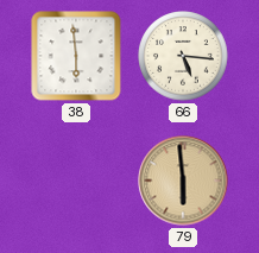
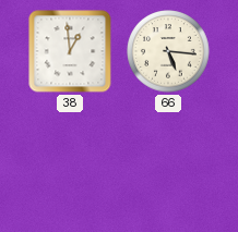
38: 5:59 -> 12:59 (70, 51)
79: 5:59 -> none (183, 181)
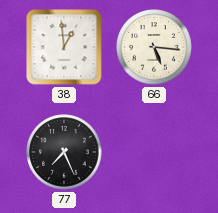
77: none -> 7:26 (64, 152)
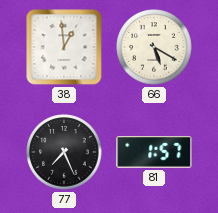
66: 5:16 -> 5:20 (154, 47)
81: none -> 1:57 (154, 152)
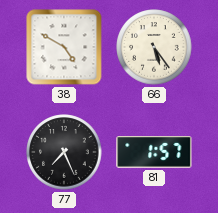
38: 12:59 -> 4:50 (64, 47)
66: 5:20 -> 5:24 (154, 47)
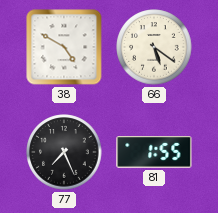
66: 5:24 -> 5:21 (154, 47)
81: 1:57 -> 1:55 (154, 152)
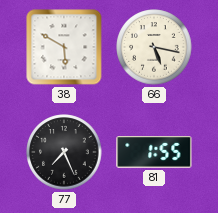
38: 4:50 -> 5:50 (64, 47)
66: 5:21 -> 5:17 (154, 47)
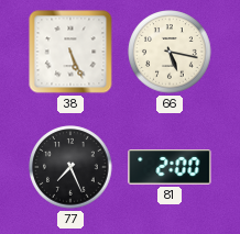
38: 5:50 -> 5:26 (70, 52)
81: 1:55 -> 2:00 (170, 167)
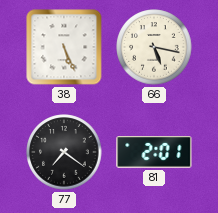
77: 7:26 -> 7:21 (64, 152)
81: 2:00 -> 2:01 (154, 152)
